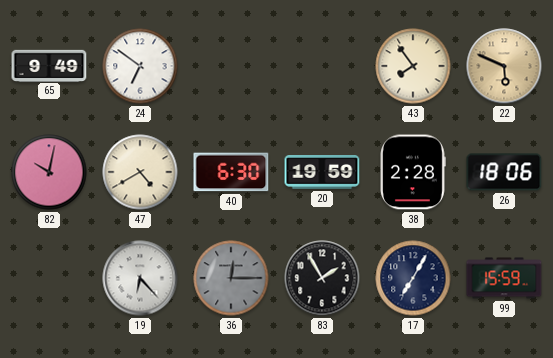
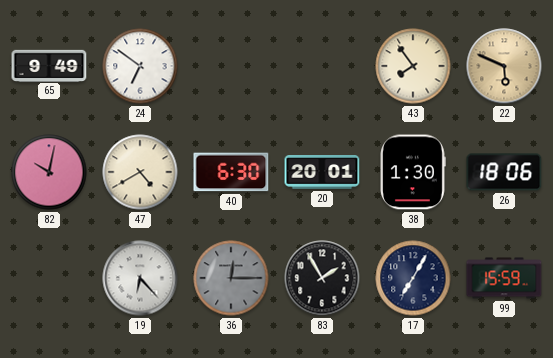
20: 19:59 -> 20:01 (322, 173)
38: 2:28 -> 1:30 (413, 172)
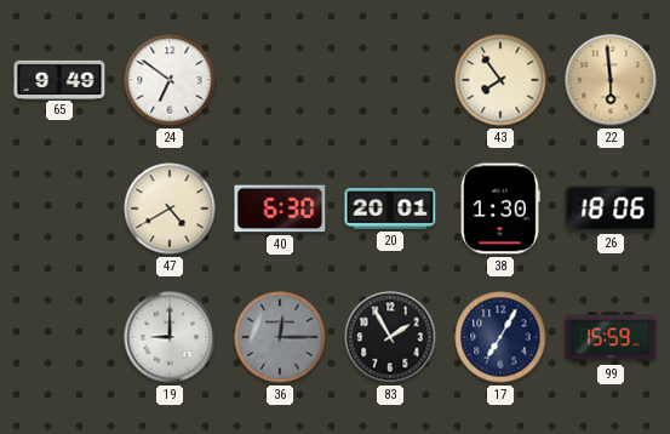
22: 5:49 -> 5:59 (611, 80)
82: 10:02 -> none (49, 172)
19: 6:23 -> 9:00 (170, 337)
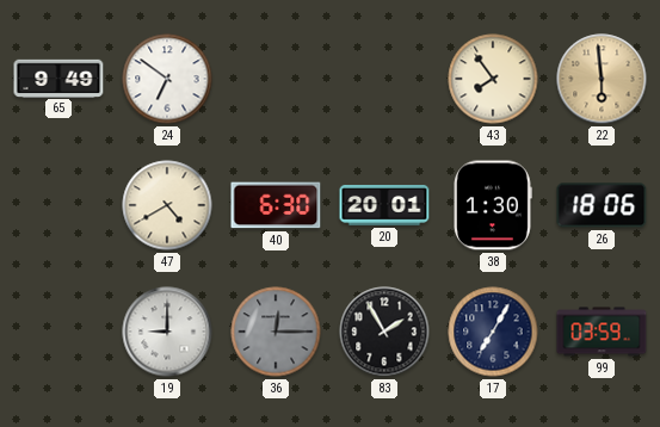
99: 15:59 -> 03:59 (602, 332)
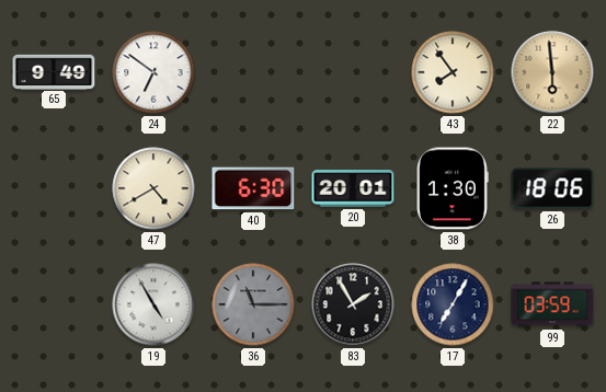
19: 9:00 -> 4:55 (153, 304)
36: 12:15 -> 11:15 (253, 304)
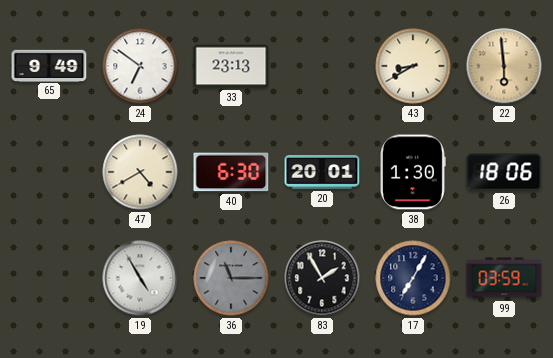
33: none -> 23:13 (231, 66)
43: 7:54 -> 8:40 (413, 66)
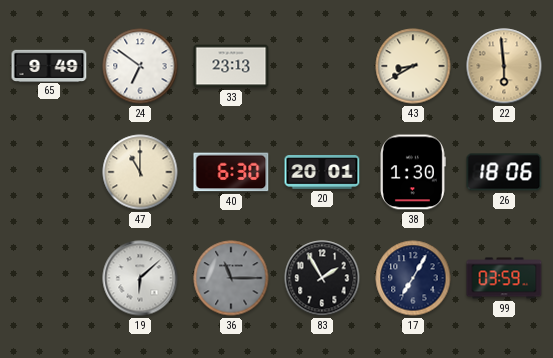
47: 4:40 -> 11:00 (140, 172)
19: 4:55 -> 6:08 (140, 278)
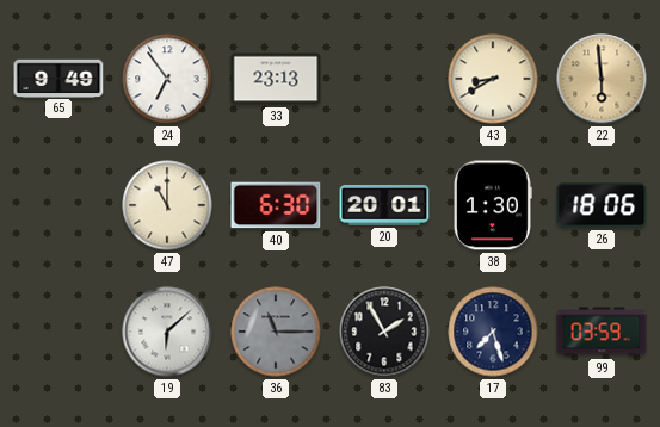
24: 6:51 -> 6:54 (167, 79)
17: 7:05 -> 7:27 (493, 332)
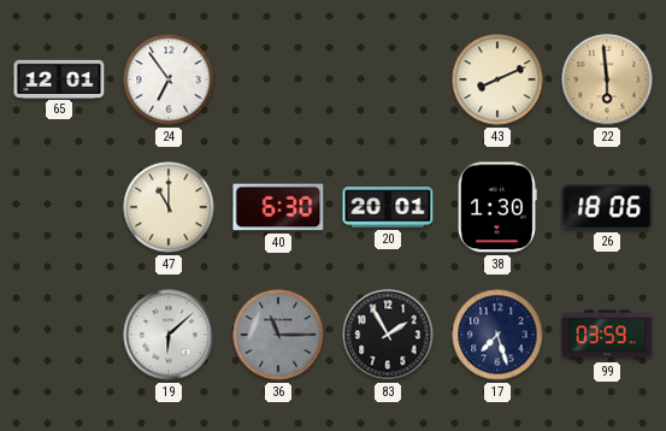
65: 9:49 -> 12:01 (59, 78)
33: 23:13 -> none (276, 79)
43: 8:40 -> 8:11 (497, 79)
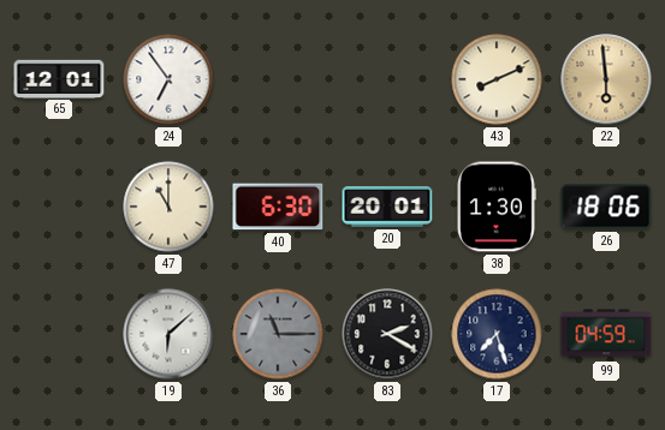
83: 1:55 -> 2:20 (387, 334)
99: 03:59 -> 04:59 (606, 334)
